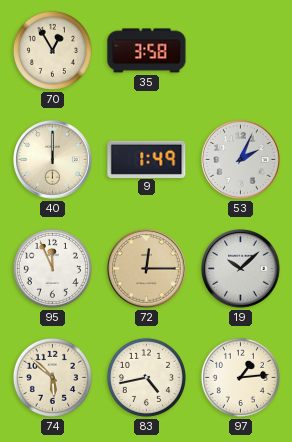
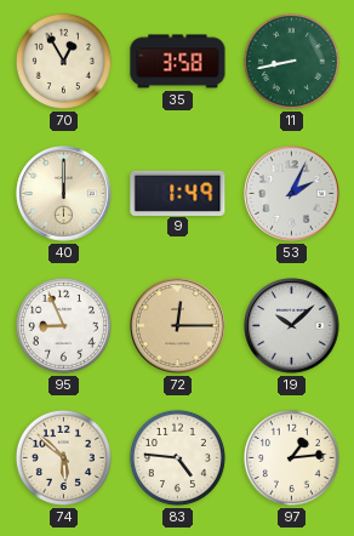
11: none -> 8:43 (291, 61)
95: 11:56 -> 8:56 (63, 325)
83: 4:43 -> 4:46 (177, 457)
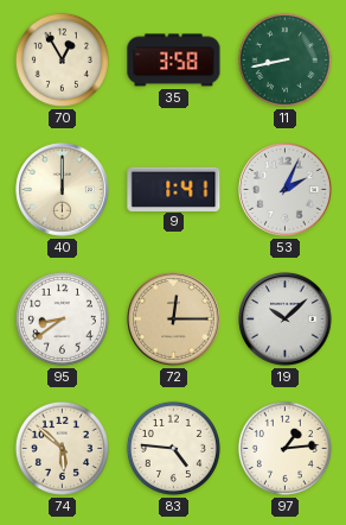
9: 1:49 -> 1:41 (174, 189)
95: 8:56 -> 8:39 (62, 318)
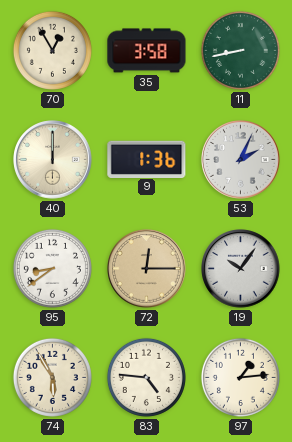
9: 1:41 -> 1:36 (147, 159)
19: 10:08 -> 10:06 (241, 269)
74: 5:52 -> 5:55 (52, 377)
